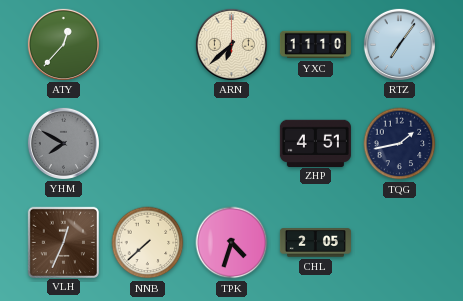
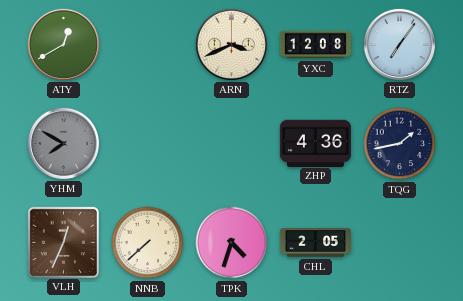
ATY: 12:37 -> 12:40 (63, 44)
ARN: 6:38 -> 3:41 (231, 44)
YXC: 11:10 -> 12:08 (315, 45)
ZHP: 4:51 -> 4:36 (315, 143)
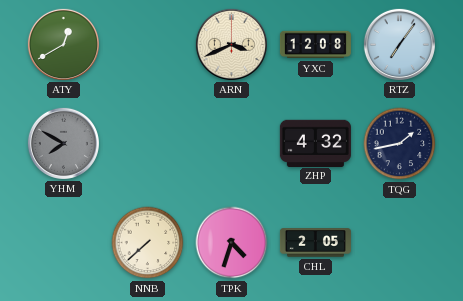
ZHP: 4:36 -> 4:32 (315, 143)
VLH: 12:34 -> none (63, 242)
